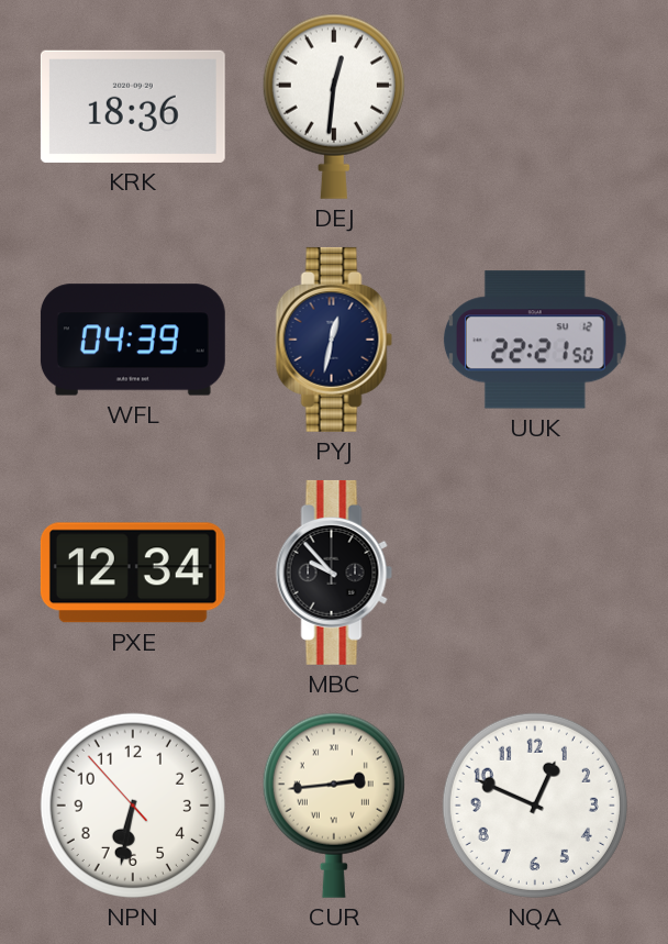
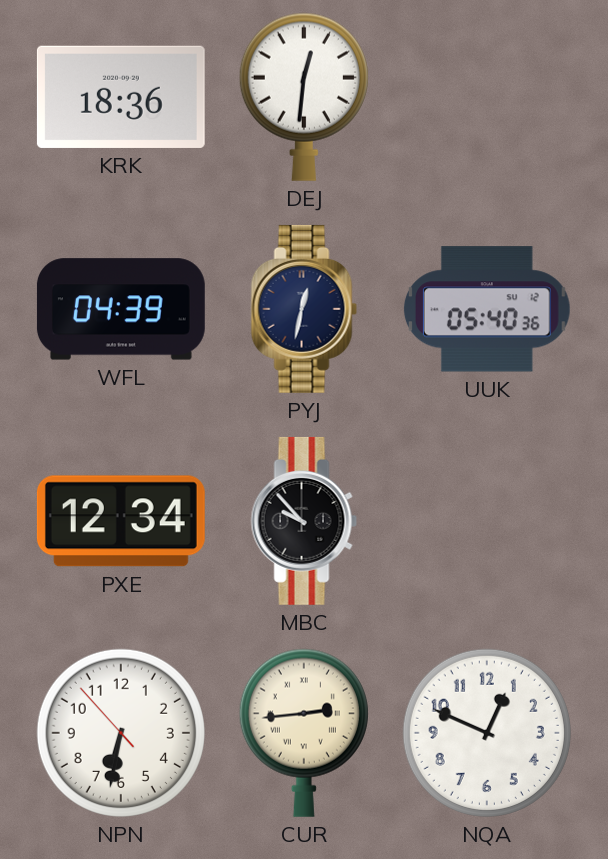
UUK: 22:21 -> 05:40 (487, 309)
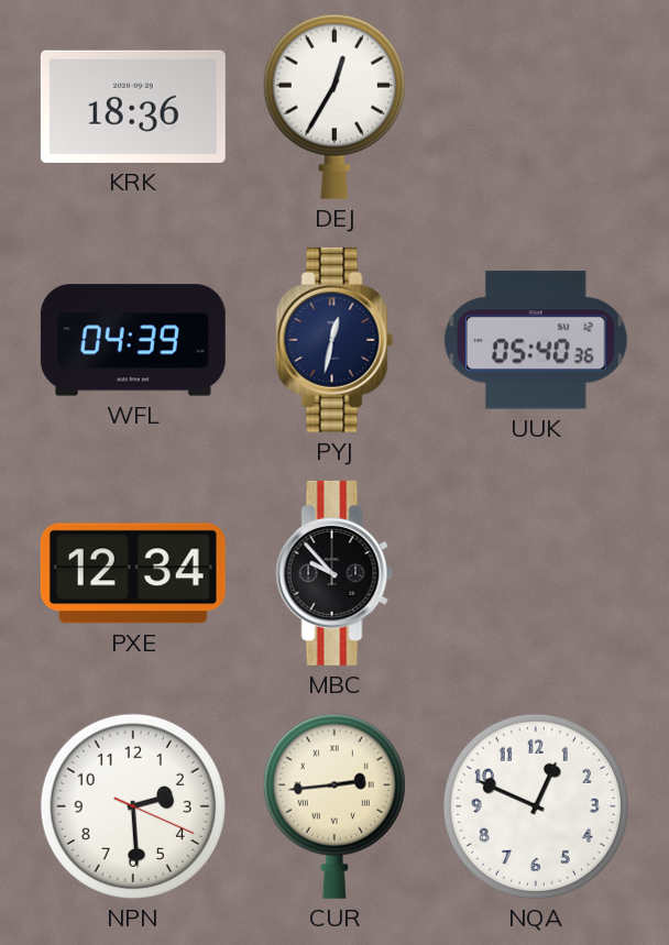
DEJ: 12:31 -> 12:35 (334, 107)
NPN: 6:31 -> 2:29 (133, 806)
